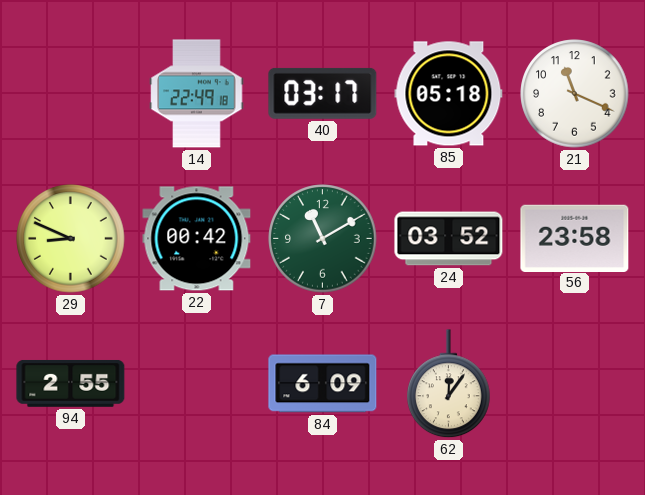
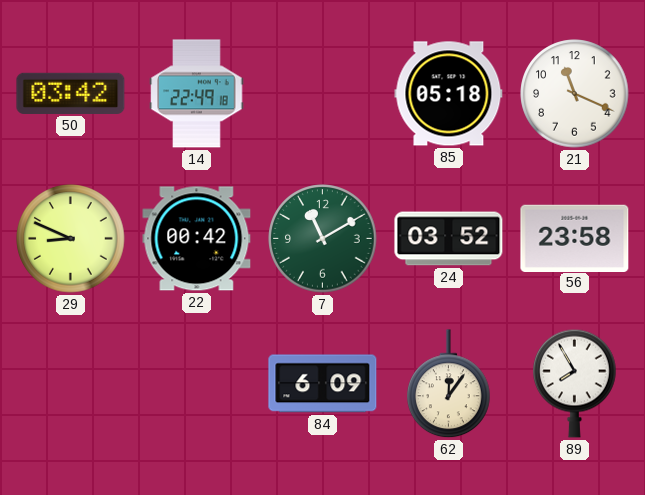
50: none -> 03:42 (71, 93)
40: 03:17 -> none (323, 93)
94: 2:55 -> none (71, 383)
89: none -> 7:55 (575, 383)
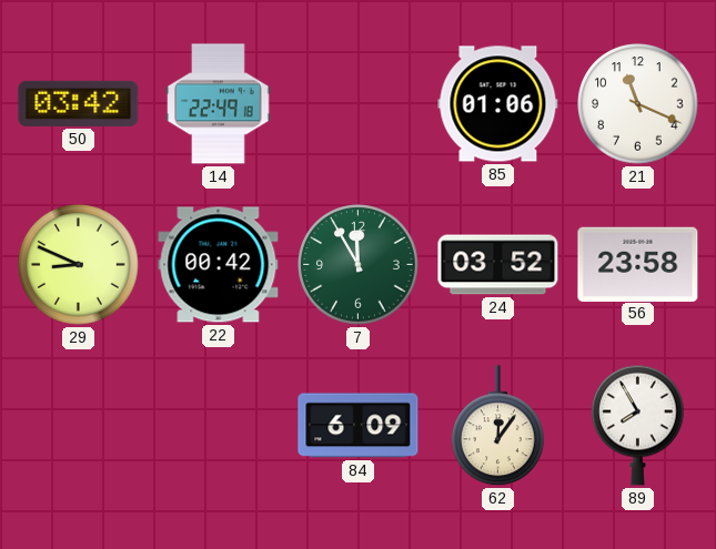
85: 05:18 -> 01:06 (498, 104)
7: 11:10 -> 11:55 (359, 265)
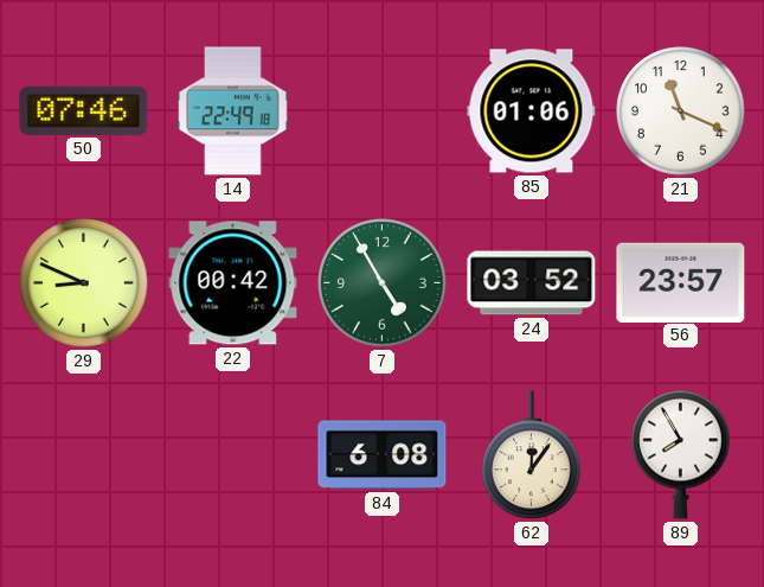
50: 03:42 -> 07:46 (84, 110)
7: 11:55 -> 4:55 (383, 283)
56: 23:58 -> 23:57 (681, 282)
84: 6:09 -> 6:08 (383, 455)
